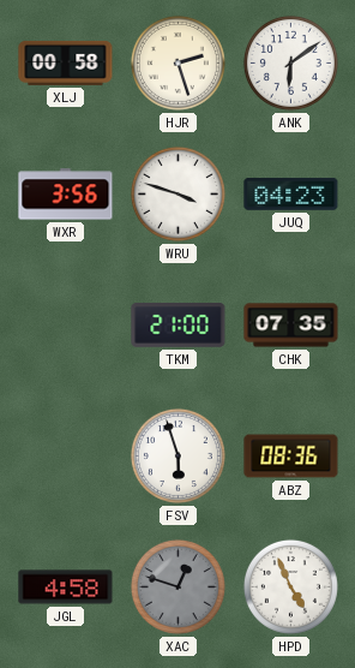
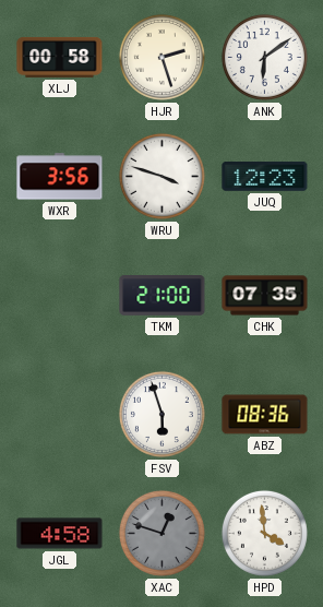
JUQ: 04:23 -> 12:23 (265, 177)
HPD: 4:56 -> 3:59 (264, 533)
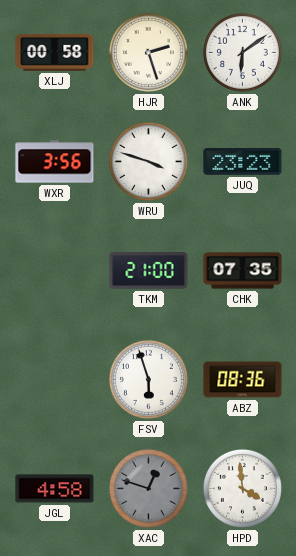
JUQ: 12:23 -> 23:23 (243, 162)
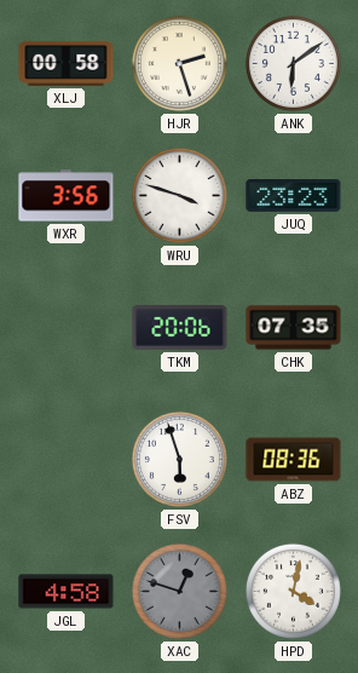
TKM: 21:00 -> 20:06 (180, 328)
HPD: 3:59 -> 4:02 (293, 591)
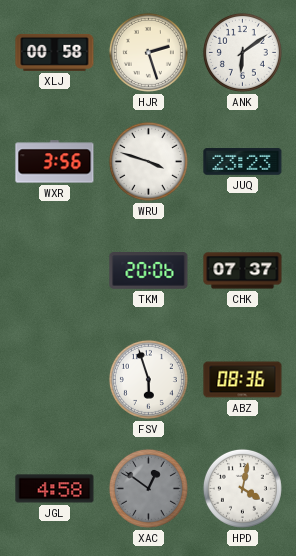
CHK: 07:35 -> 07:37 (243, 271)
XAC: 12:48 -> 12:51 (148, 488)
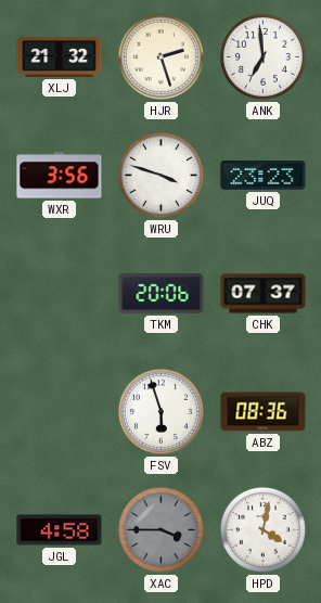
XLJ: 00:58 -> 21:32 (60, 56)
ANK: 6:09 -> 6:59 (262, 56)
XAC: 12:51 -> 3:45 (160, 529)
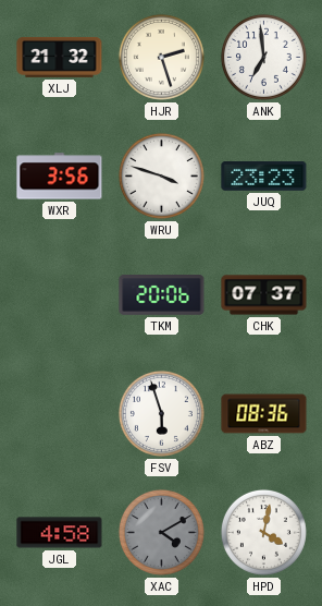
XAC: 3:45 -> 4:10 (161, 532)
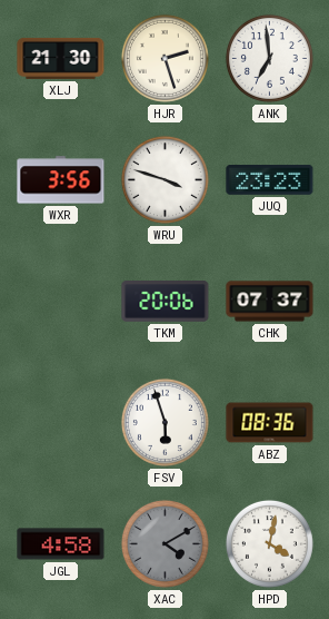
XLJ: 21:32 -> 21:30 (61, 58)
